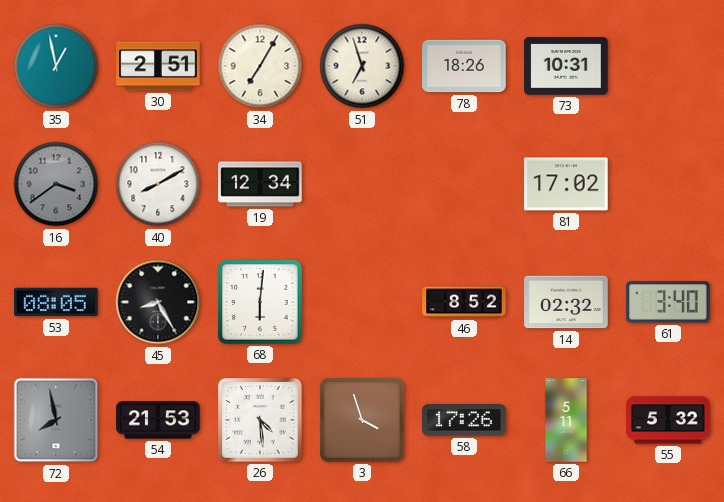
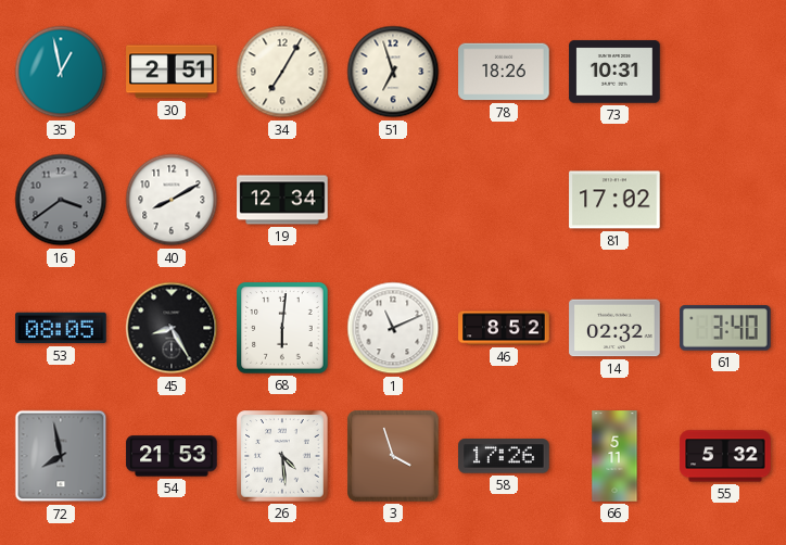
1: none -> 11:11 (393, 328)
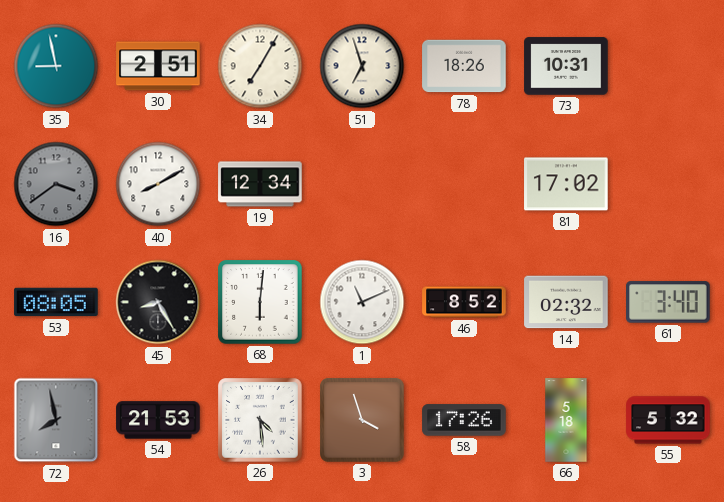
35: 12:58 -> 8:58 (56, 66)
66: 5:11 -> 5:18 (566, 420)
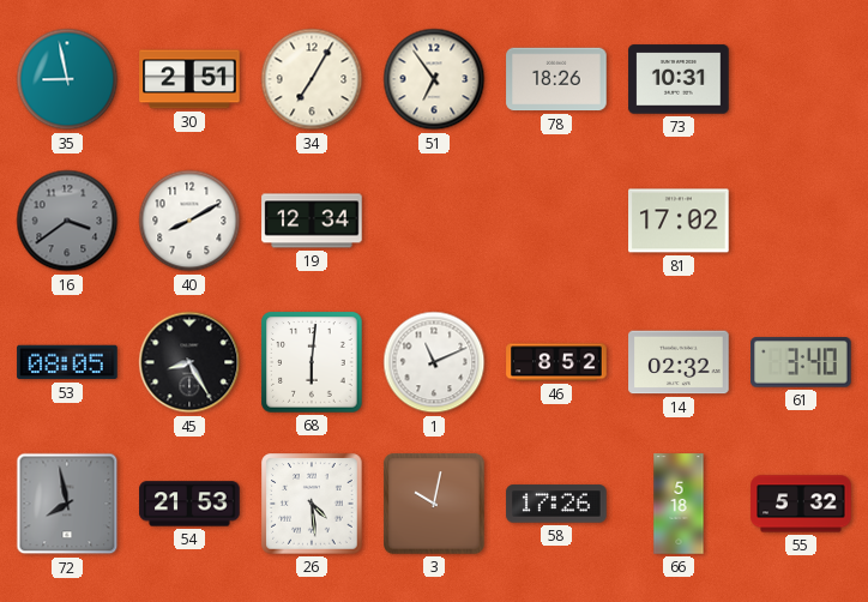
51: 6:57 -> 6:54 (434, 79)
3: 3:57 -> 10:02 (434, 504)
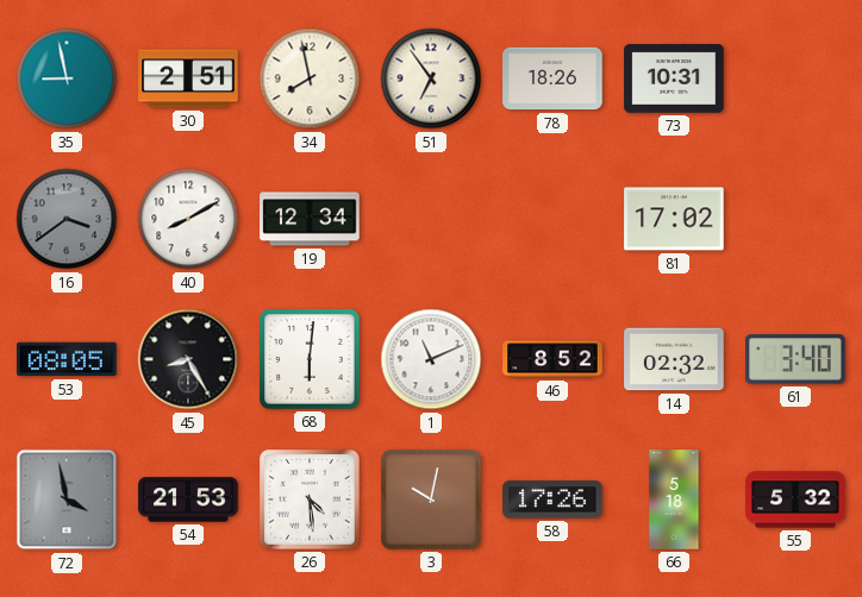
34: 7:05 -> 7:58 (310, 78)
72: 7:58 -> 3:58 (67, 499)
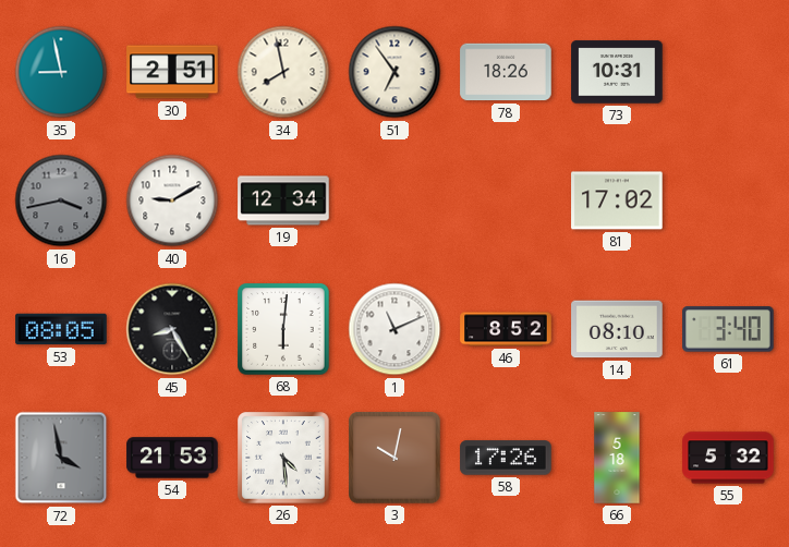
16: 3:39 -> 3:43 (61, 200)
40: 8:10 -> 9:10 (172, 200)
14: 02:32 -> 08:10 (617, 329)
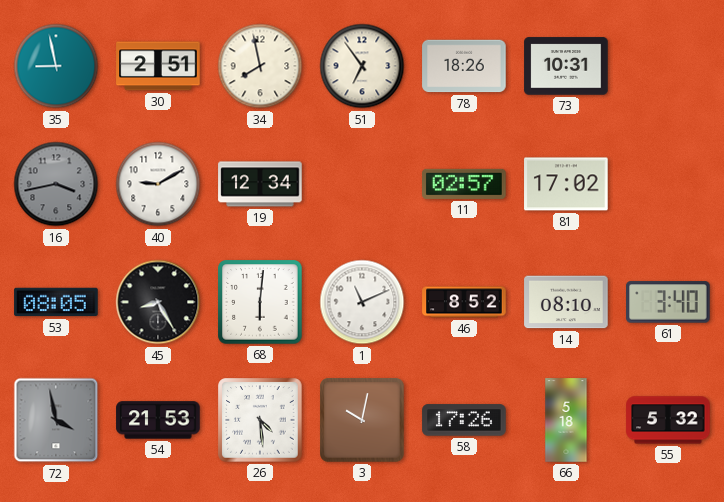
11: none -> 02:57 (464, 184)
